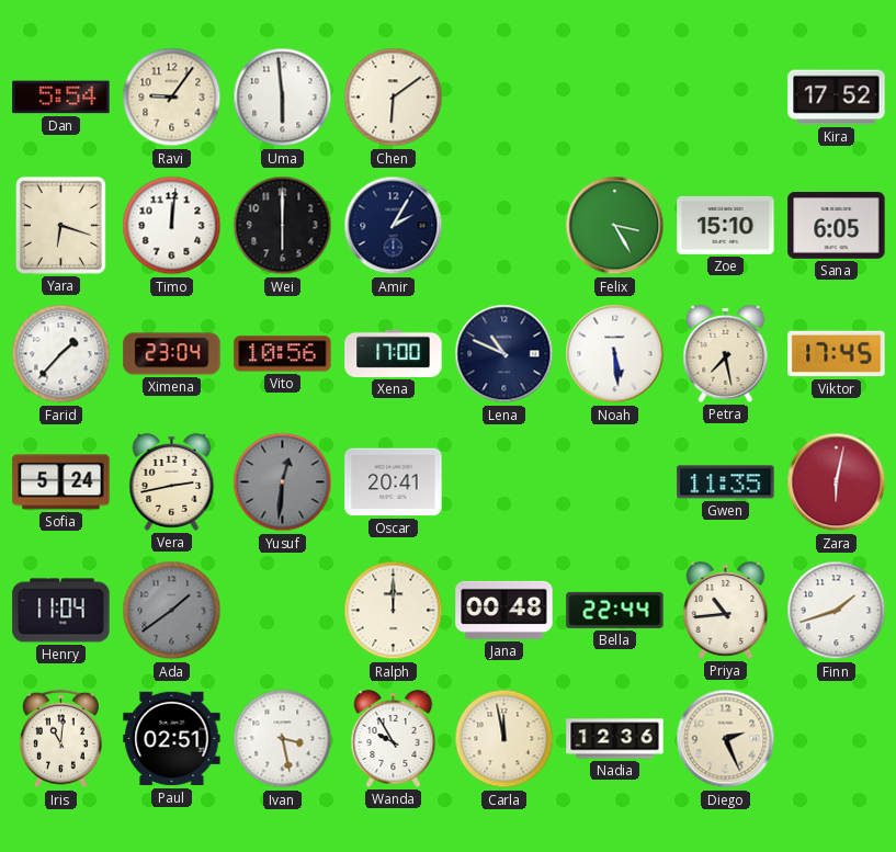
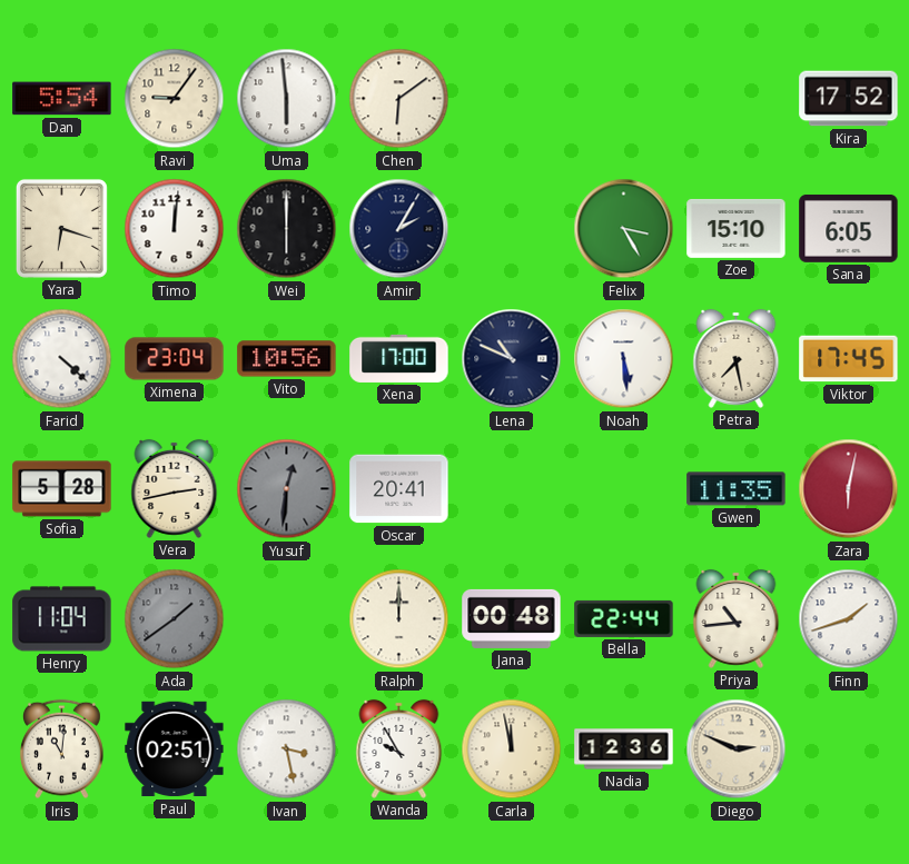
Farid: 1:37 -> 4:22 (62, 359)
Sofia: 5:24 -> 5:28 (62, 489)
Diego: 2:26 -> 2:49 (737, 749)
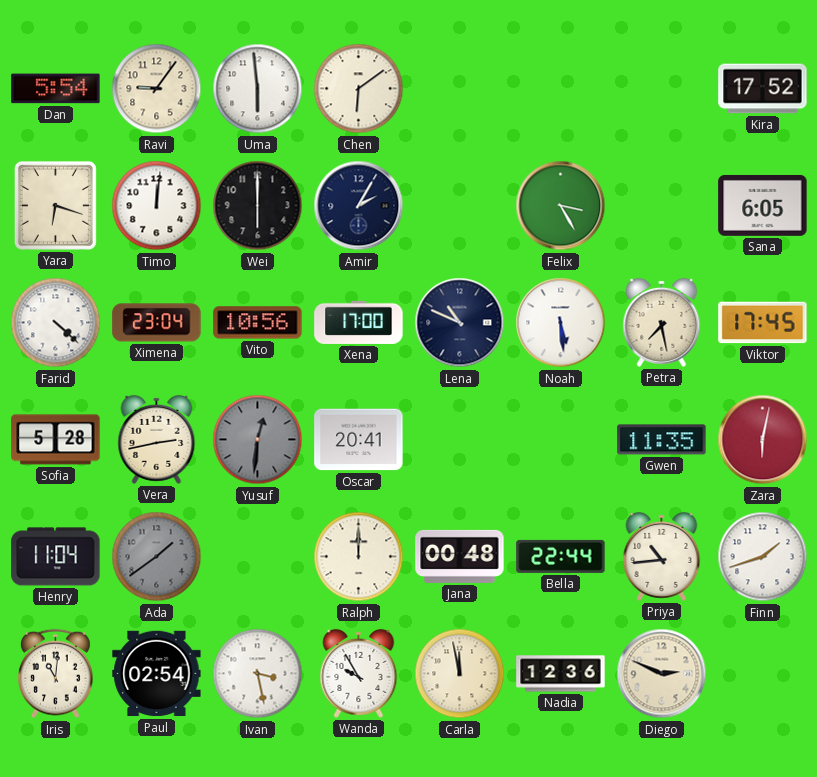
Zoe: 15:10 -> none (737, 228)
Paul: 02:51 -> 02:54 (157, 674)
